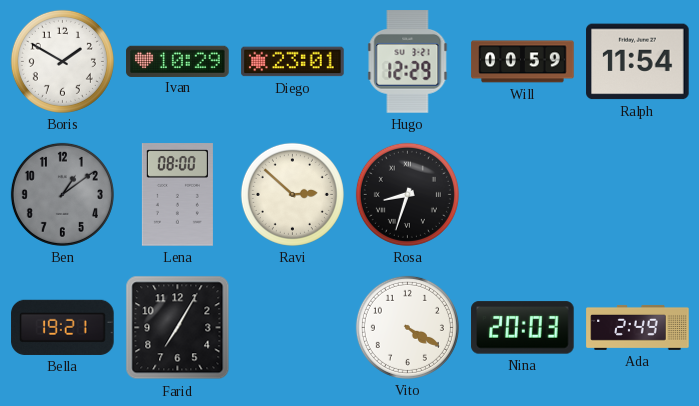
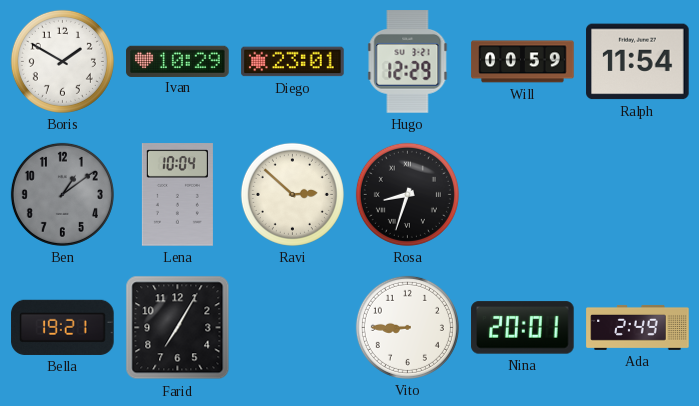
Lena: 08:00 -> 10:04 (177, 195)
Vito: 4:20 -> 8:45 (407, 327)
Nina: 20:03 -> 20:01 (523, 328)
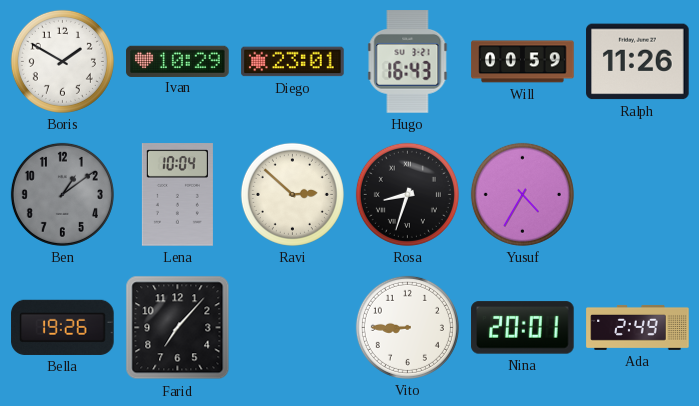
Hugo: 12:29 -> 16:43 (408, 62)
Ralph: 11:54 -> 11:26 (638, 62)
Yusuf: none -> 4:35 (522, 194)
Bella: 19:21 -> 19:26 (63, 327)
Farid: 7:05 -> 7:07 (178, 328)
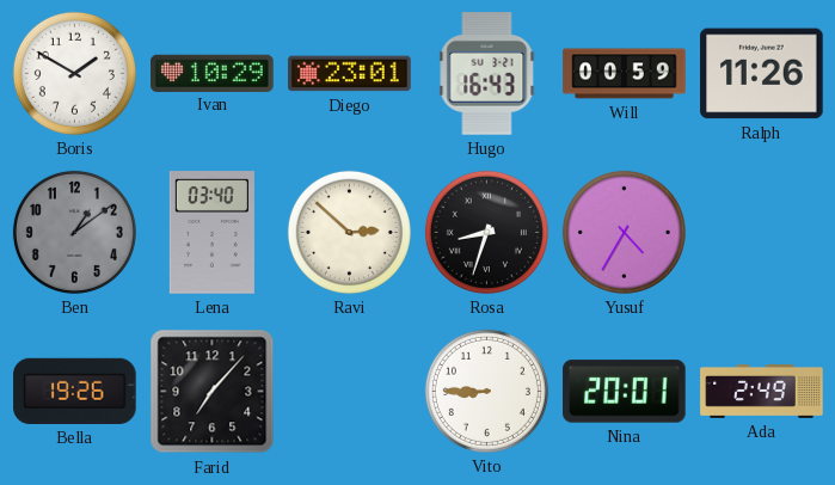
Lena: 10:04 -> 03:40 (211, 233)
